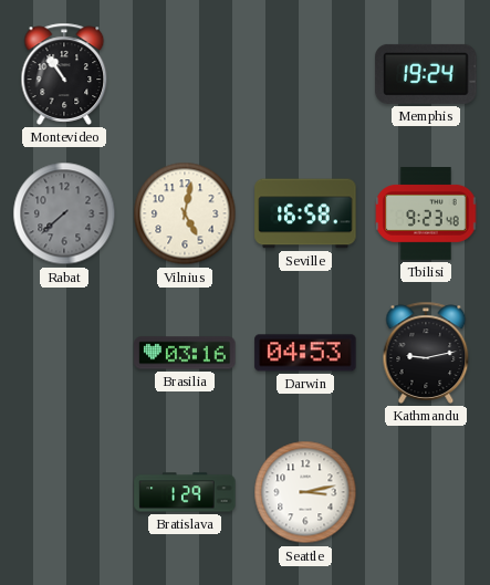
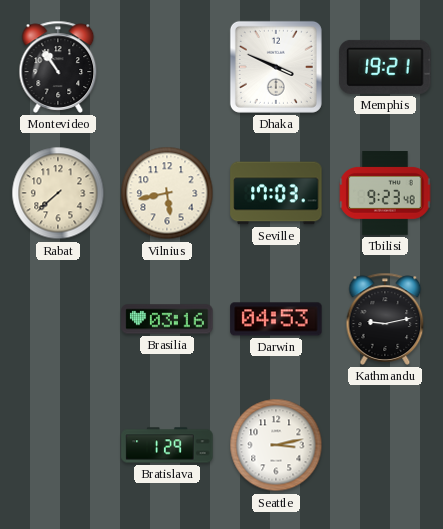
Dhaka: none -> 3:49 (276, 67)
Memphis: 19:24 -> 19:21 (385, 67)
Rabat dial: grey -> cream (58, 193)
Vilnius: 5:02 -> 5:43 (167, 193)
Seville: 16:58 -> 17:03 (276, 193)
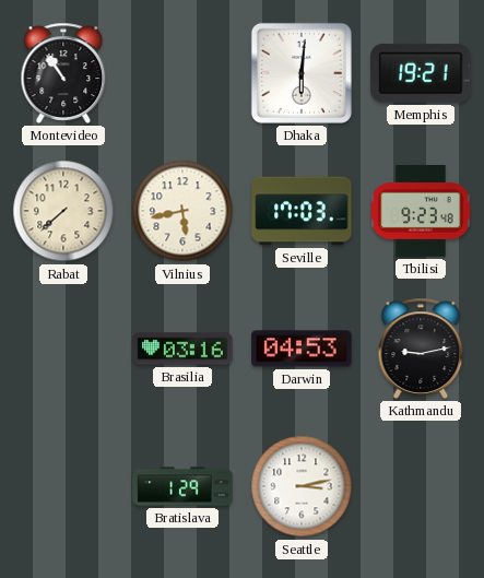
Dhaka: 3:49 -> 6:01 (302, 73)
